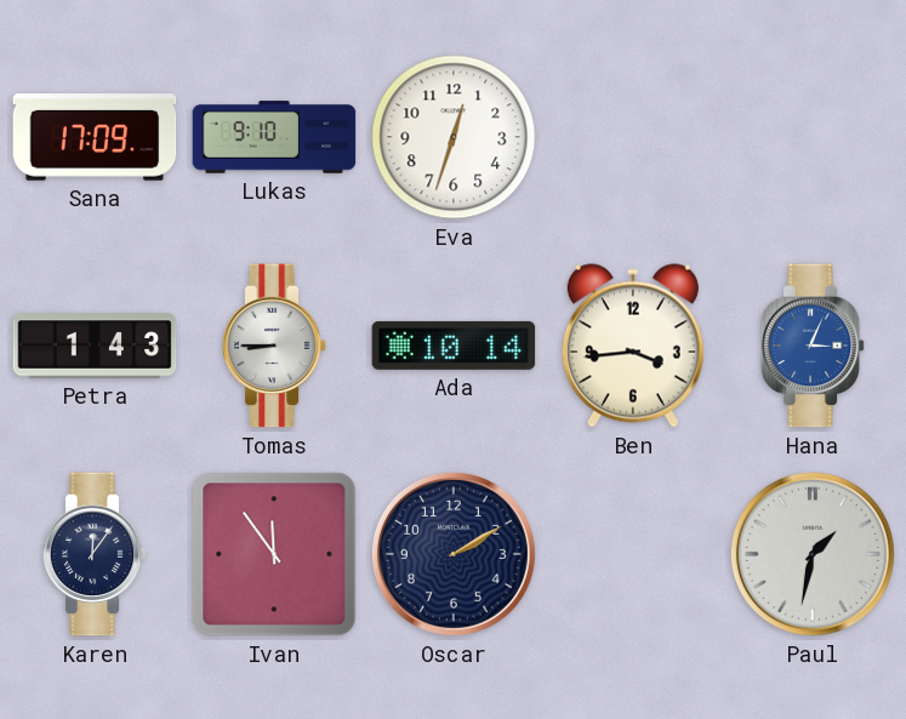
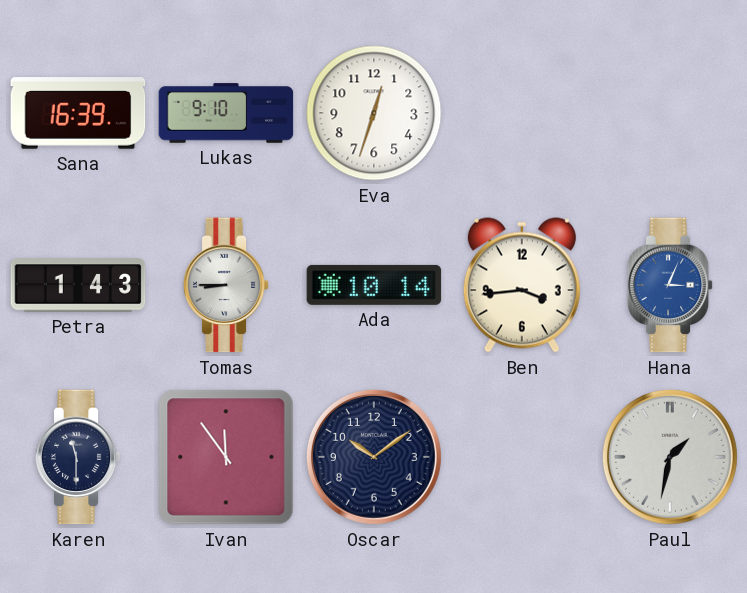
Sana: 17:09 -> 16:39 (78, 113)
Karen: 12:06 -> 11:30 (78, 457)
Oscar: 2:10 -> 10:09 (374, 457)
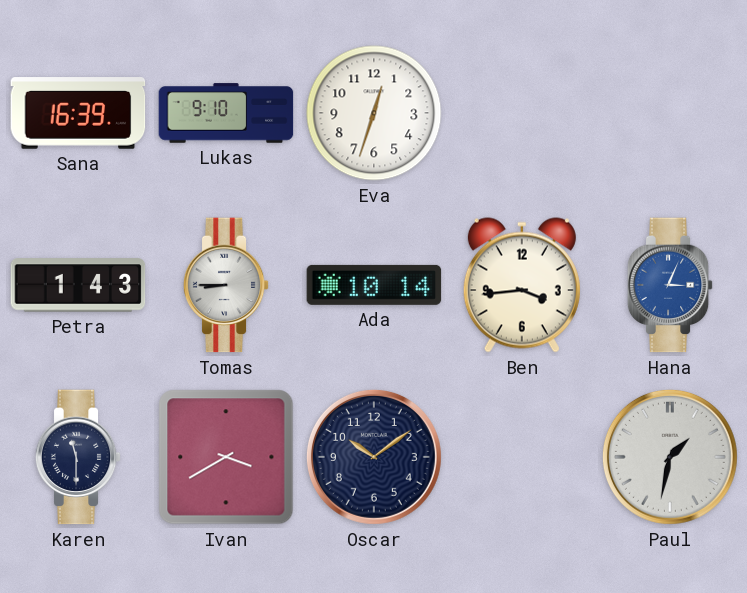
Ivan: 11:54 -> 3:40 (226, 457)
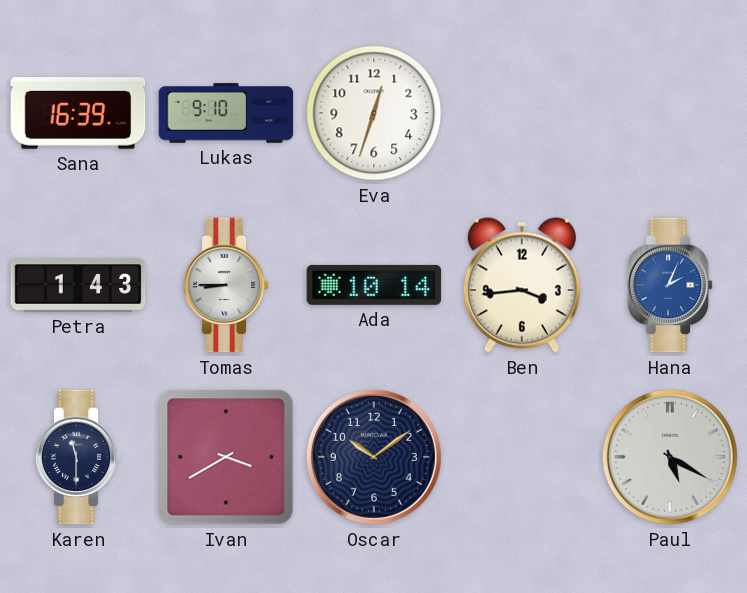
Hana: 3:04 -> 2:04 (670, 285)
Paul: 1:32 -> 5:20 (670, 457)
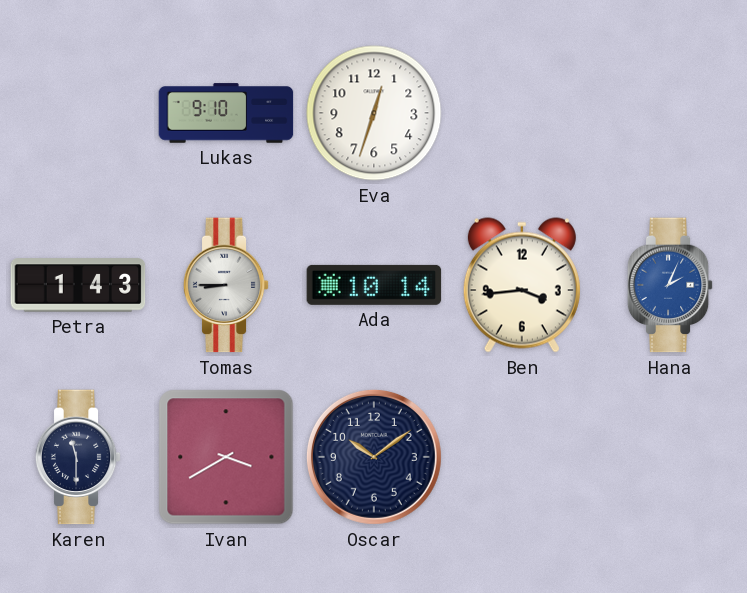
Sana: 16:39 -> none (78, 113)
Paul: 5:20 -> none (670, 457)
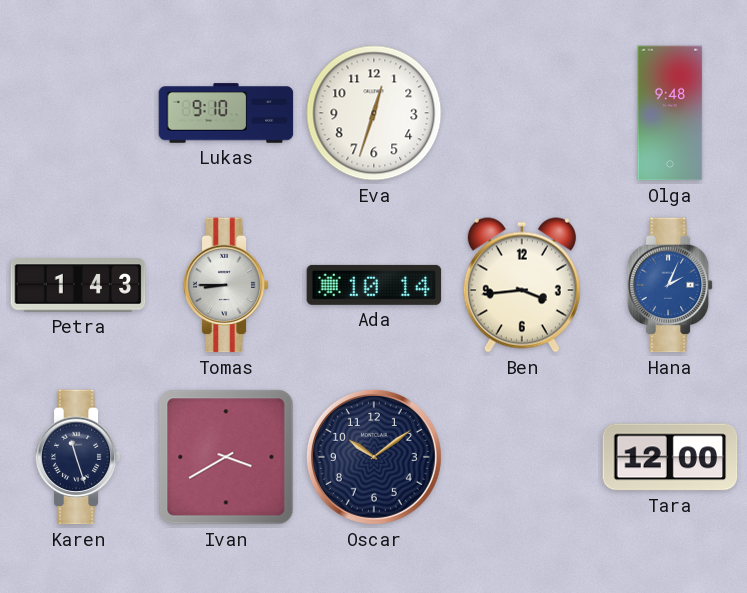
Olga: none -> 9:48 (670, 113)
Karen: 11:30 -> 11:27 (78, 457)
Tara: none -> 12:00 (670, 457)
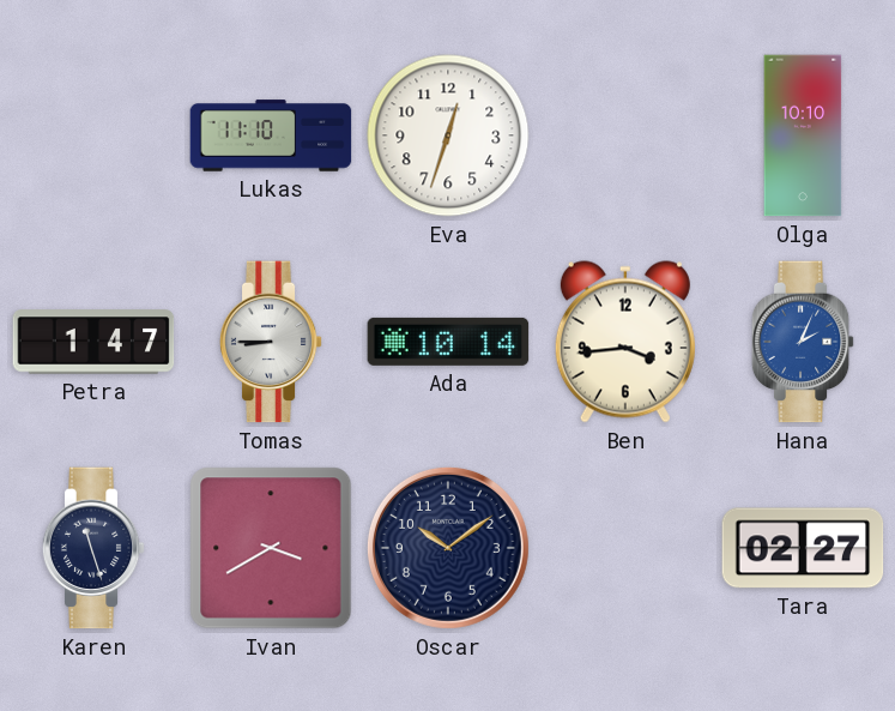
Lukas: 9:10 -> 11:10 (271, 135)
Olga: 9:48 -> 10:10 (803, 135)
Petra: 1:43 -> 1:47 (93, 342)
Tara: 12:00 -> 02:27 (803, 548)
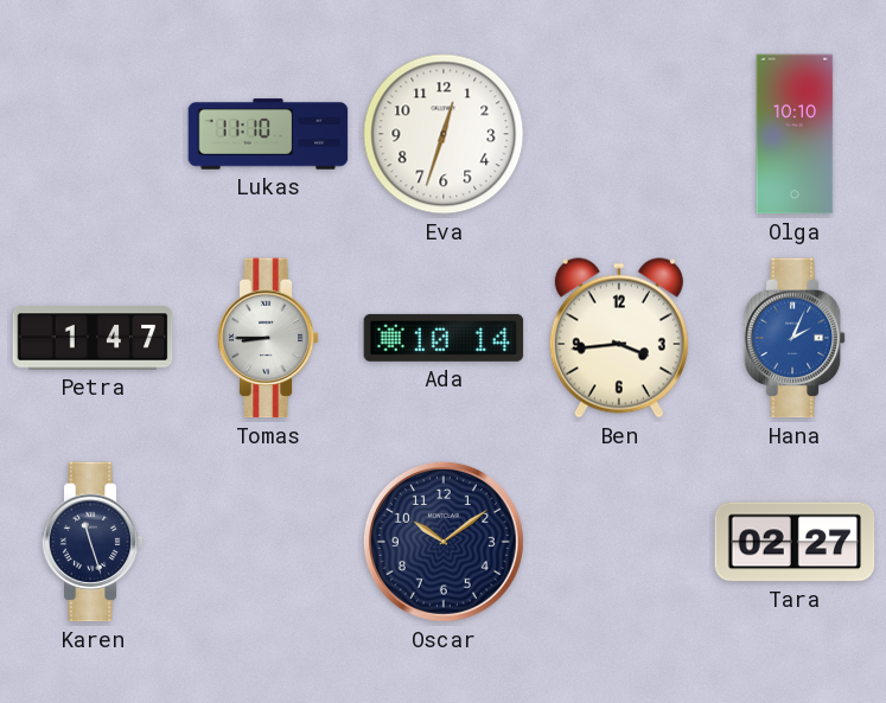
Ivan: 3:40 -> none (271, 548)
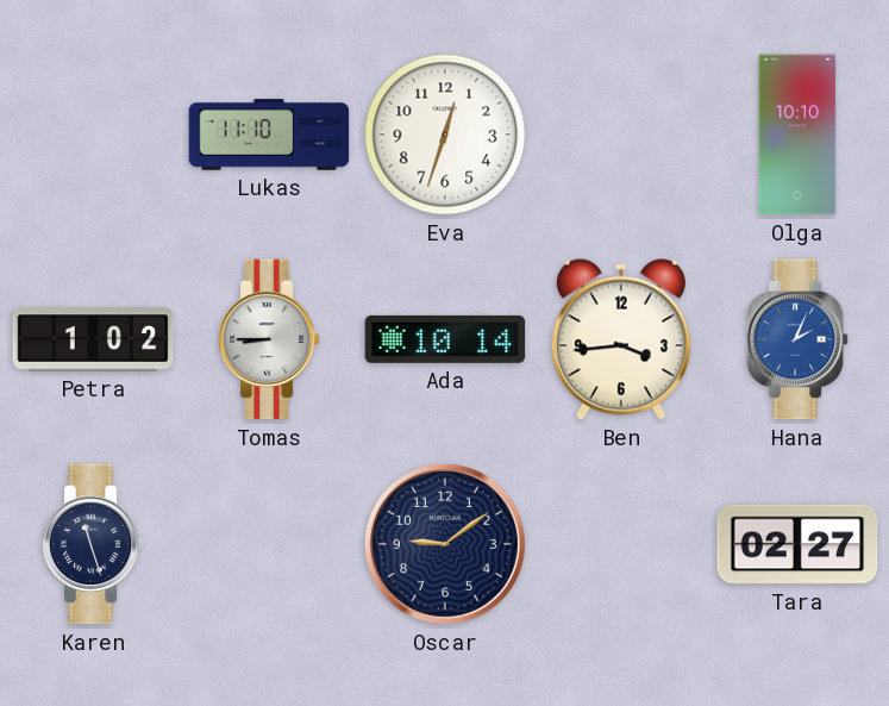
Petra: 1:47 -> 1:02 (93, 339)
Oscar: 10:09 -> 9:09 (445, 544)
